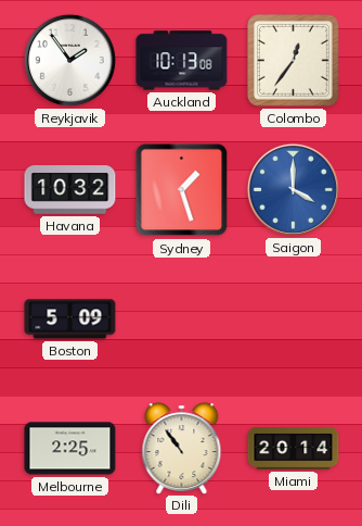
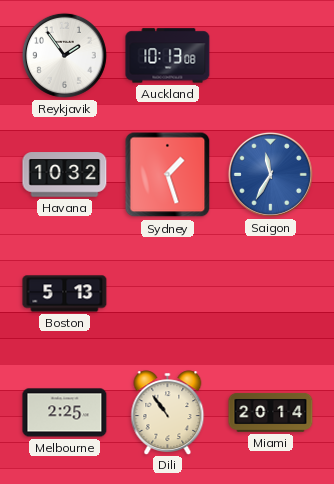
Colombo: 12:36 -> none (294, 61)
Saigon: 4:00 -> 11:35 (270, 174)
Boston: 5:09 -> 5:13 (65, 294)
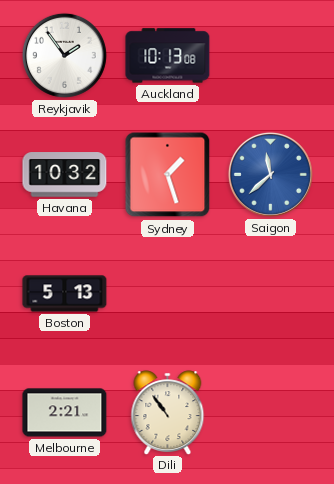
Saigon: 11:35 -> 11:38 (270, 174)
Melbourne: 2:25 -> 2:21 (65, 413)
Miami: 20:14 -> none (271, 413)
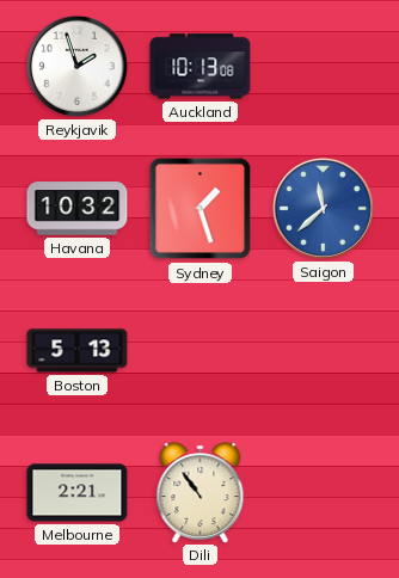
Reykjavik: 1:54 -> 1:57 (76, 66)
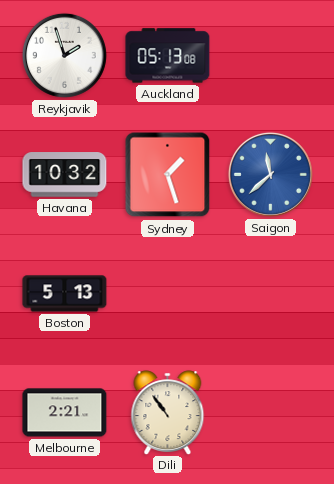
Auckland: 10:13 -> 05:13 (168, 56)
